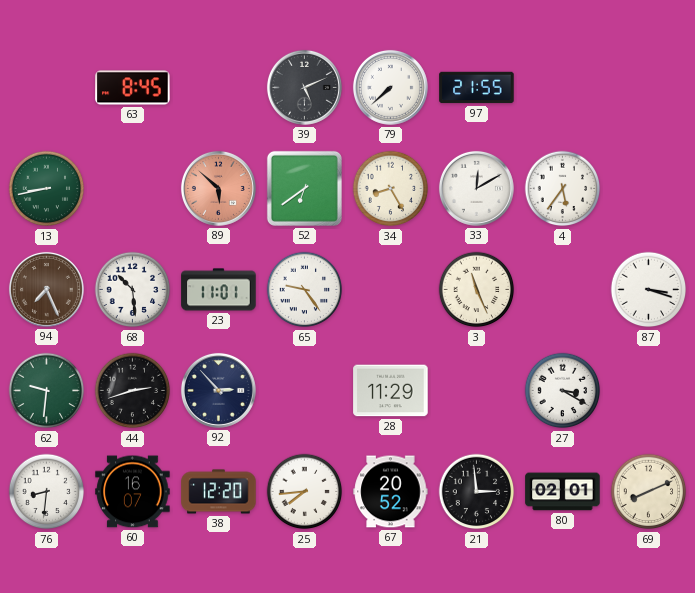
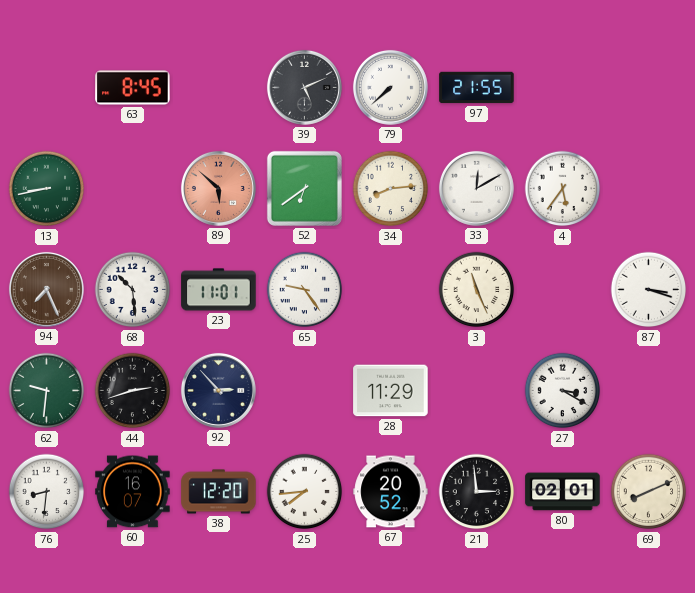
34: 8:25 -> 8:14 (391, 189)
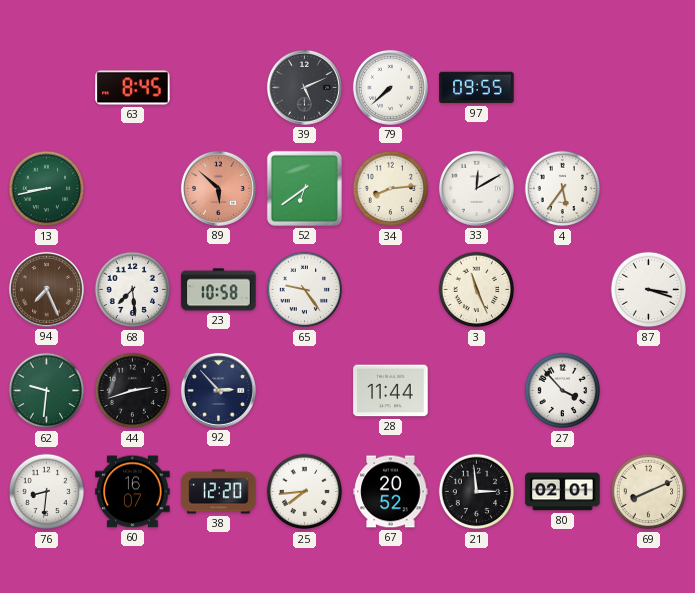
97: 21:55 -> 09:55 (477, 88)
68: 10:29 -> 7:29 (133, 290)
23: 11:01 -> 10:58 (219, 290)
28: 11:29 -> 11:44 (391, 391)
27: 3:20 -> 3:53 (563, 391)
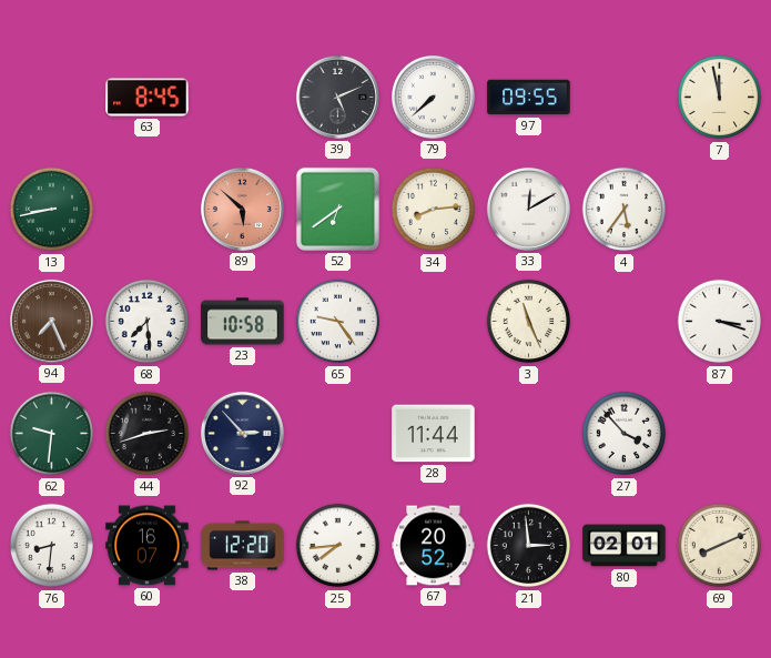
7: none -> 11:58 (720, 98)
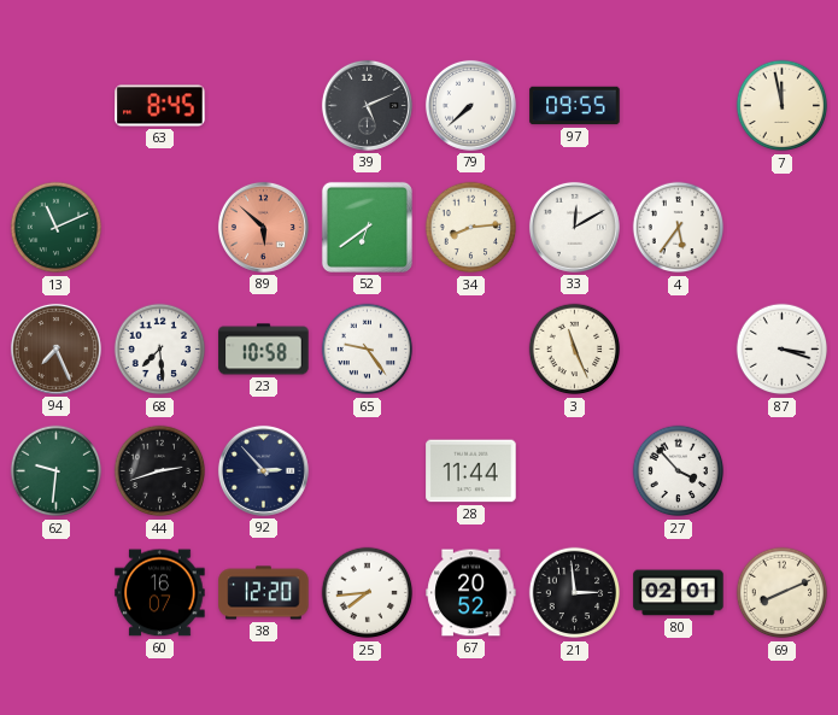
13: 8:43 -> 11:11 (57, 228)
76: 8:31 -> none (52, 546)
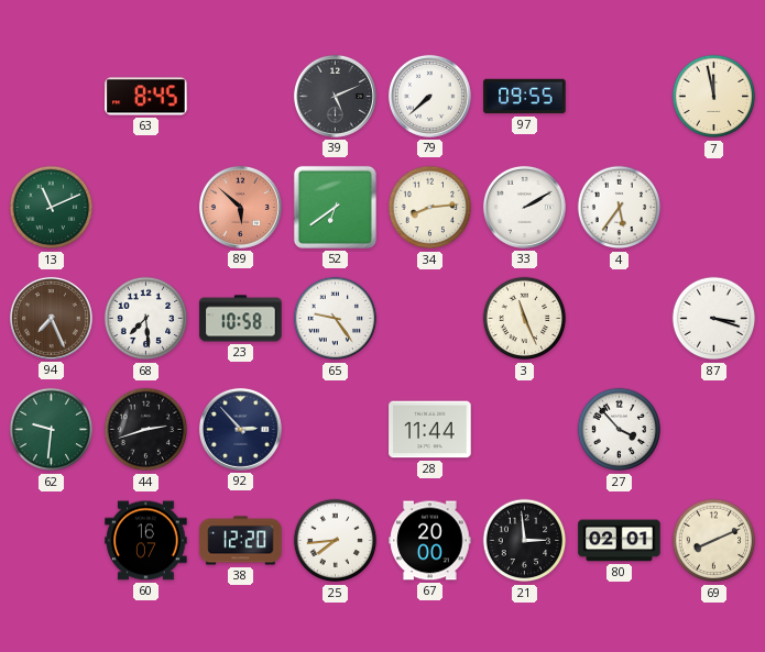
33: 12:10 -> 2:10 (524, 207)
67: 20:52 -> 20:00 (430, 541)
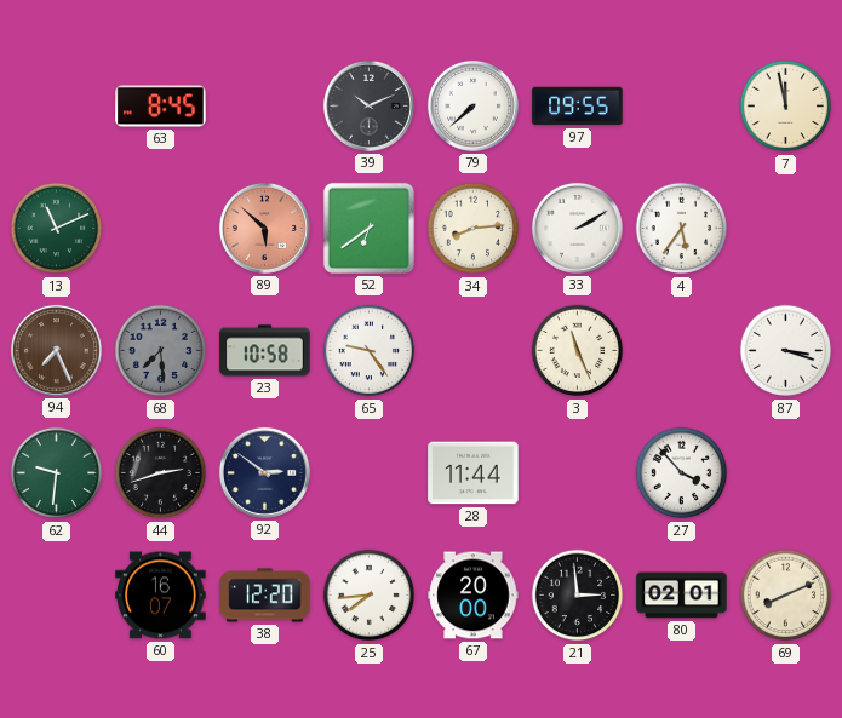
39: 5:11 -> 10:11 (368, 105)
68 dial: white -> grey (161, 351)
92: 2:53 -> 2:51 (264, 472)
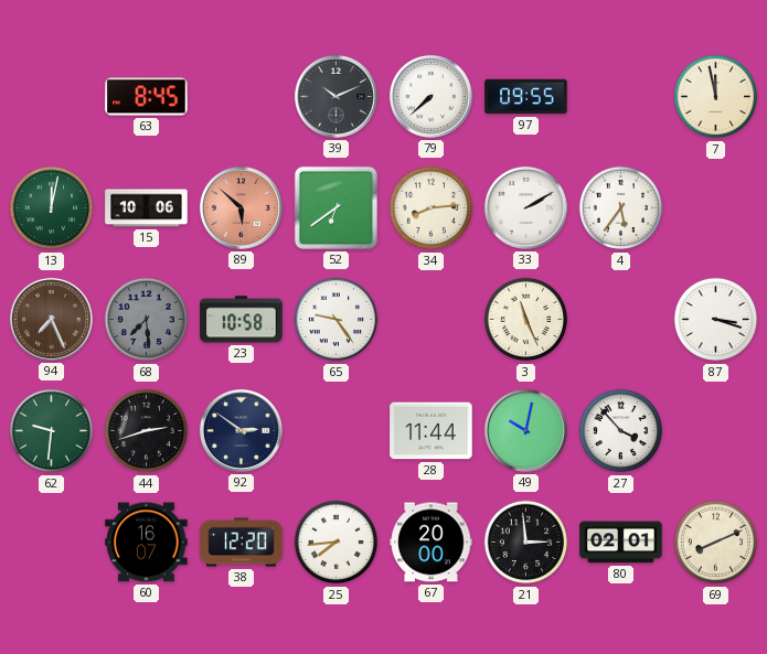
13: 11:11 -> 12:02 (52, 208)
15: none -> 10:06 (147, 208)
49: none -> 10:02 (525, 430)
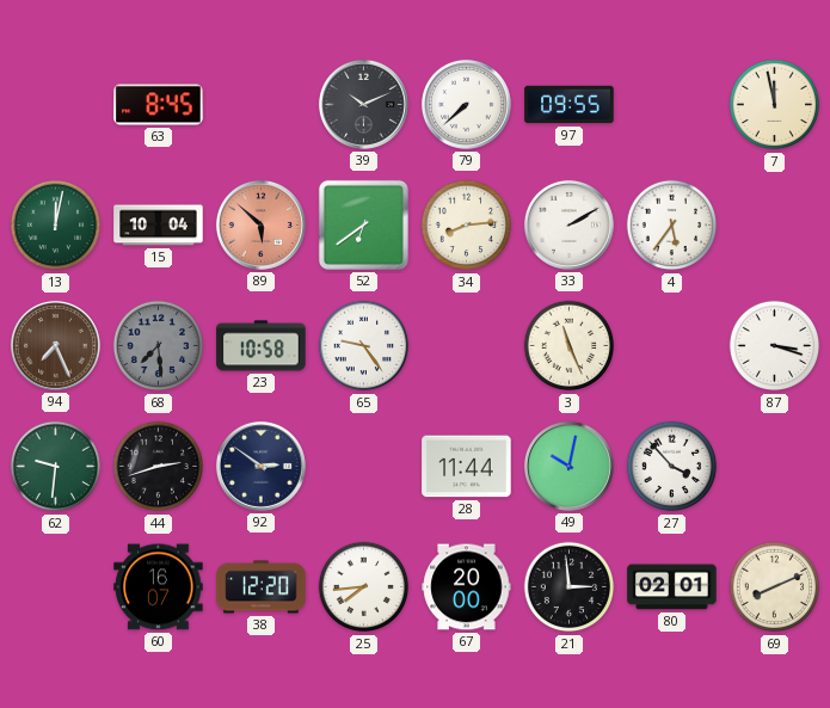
15: 10:06 -> 10:04 (159, 226)
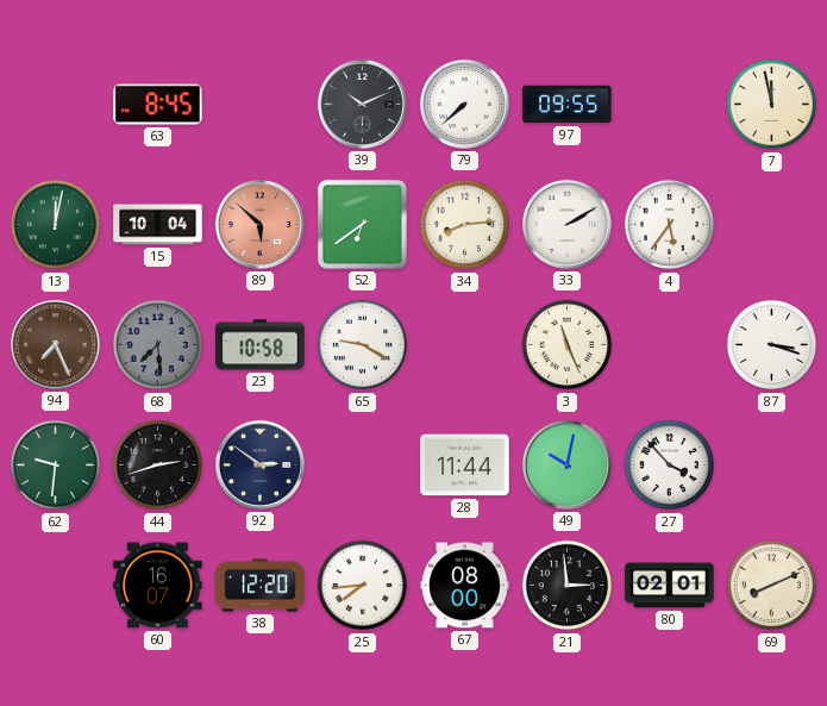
65: 9:24 -> 9:20 (363, 345)
67: 20:00 -> 08:00 (465, 586)
